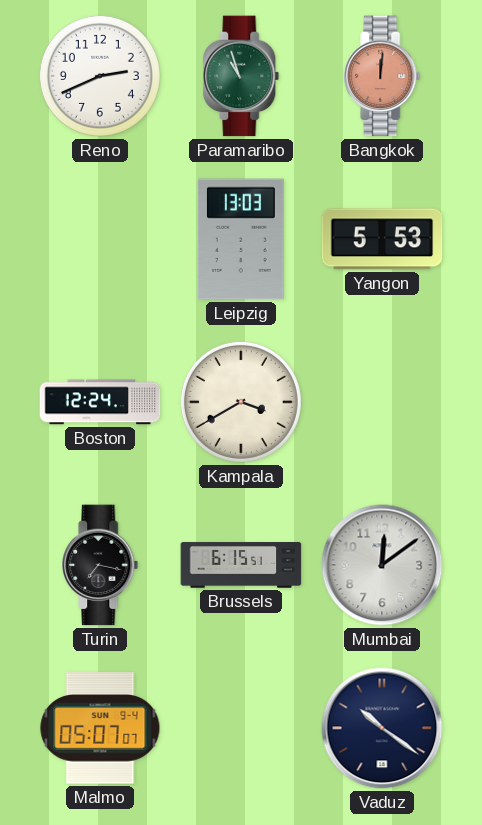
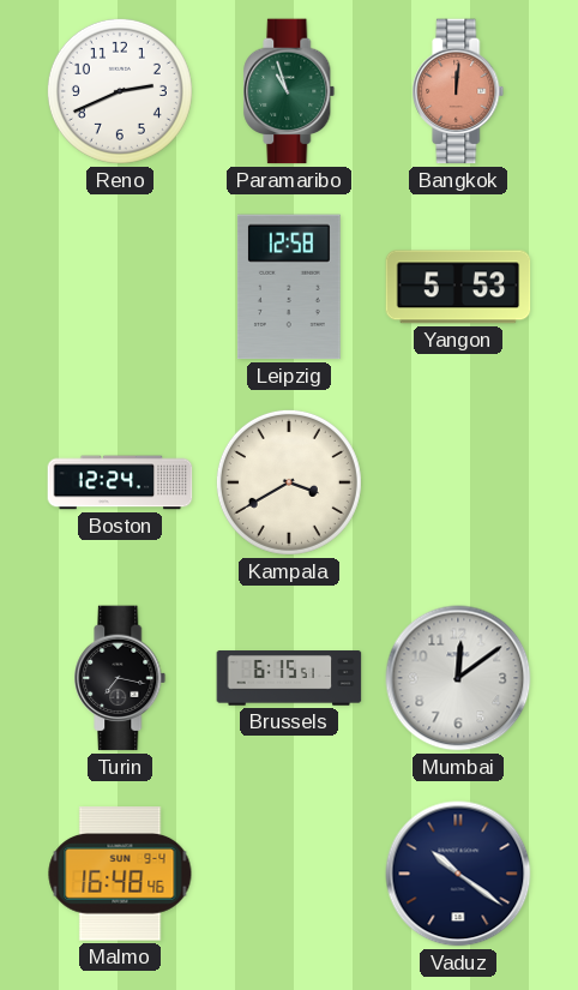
Leipzig: 13:03 -> 12:58 (289, 287)
Malmo: 05:07 -> 16:48 (120, 874)
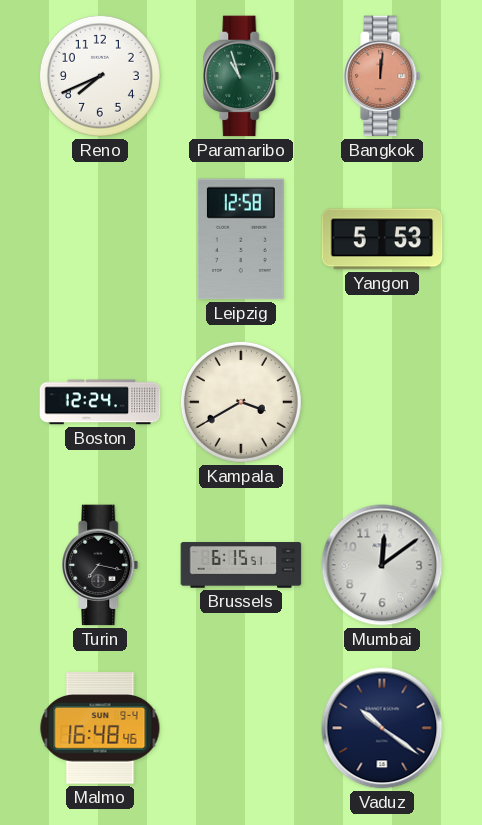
Reno: 2:41 -> 7:41 (100, 76)
